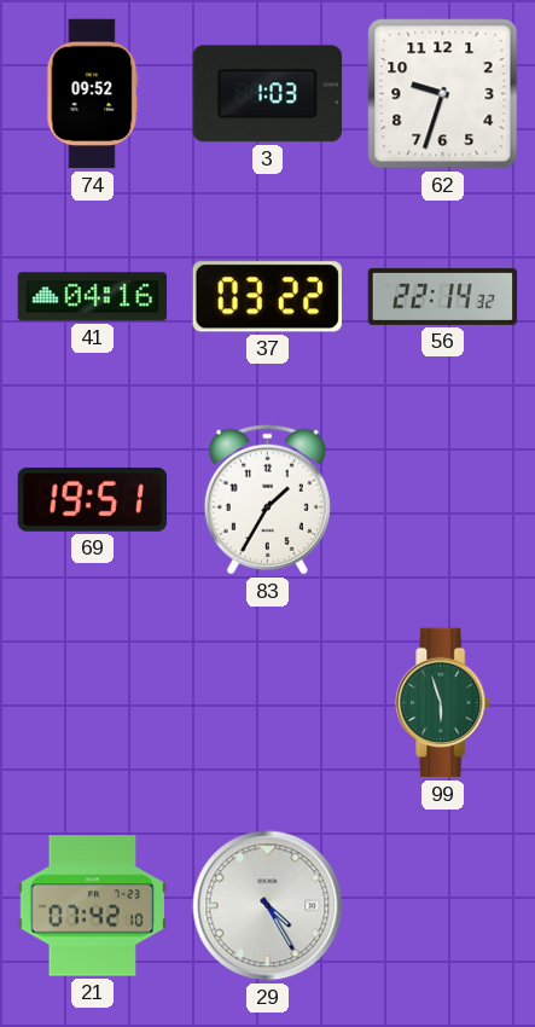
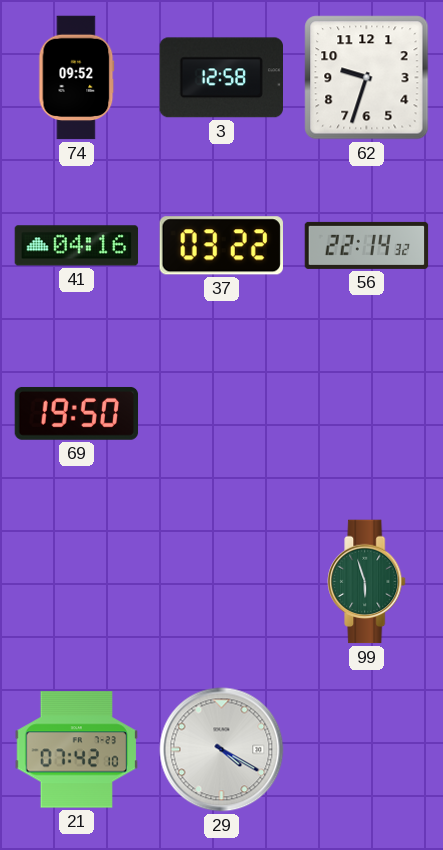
3: 1:03 -> 12:58 (221, 78)
69: 19:51 -> 19:50 (77, 413)
83: 1:35 -> none (267, 499)
29: 4:25 -> 4:20 (222, 750)
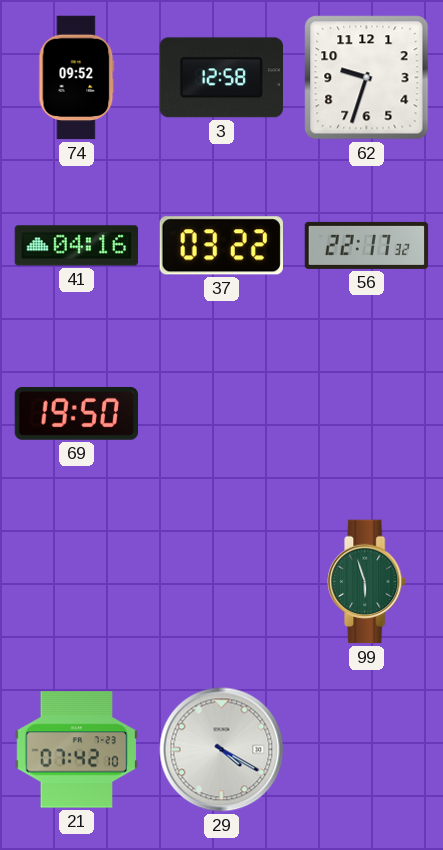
56: 22:14 -> 22:17 (367, 245)
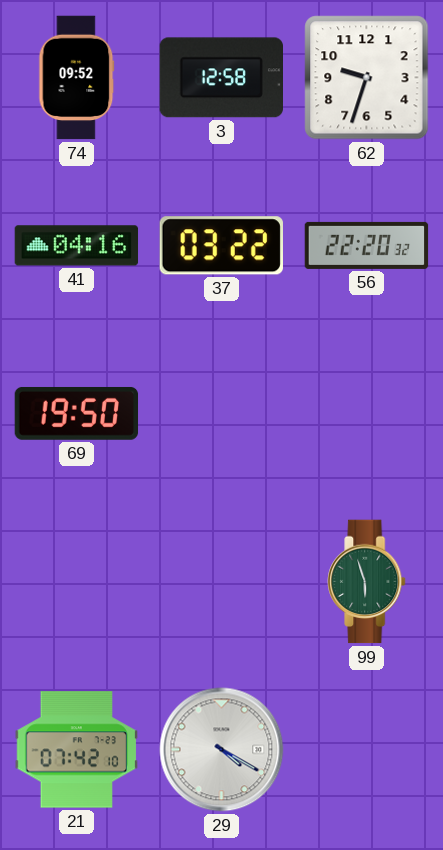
56: 22:17 -> 22:20 (367, 245)
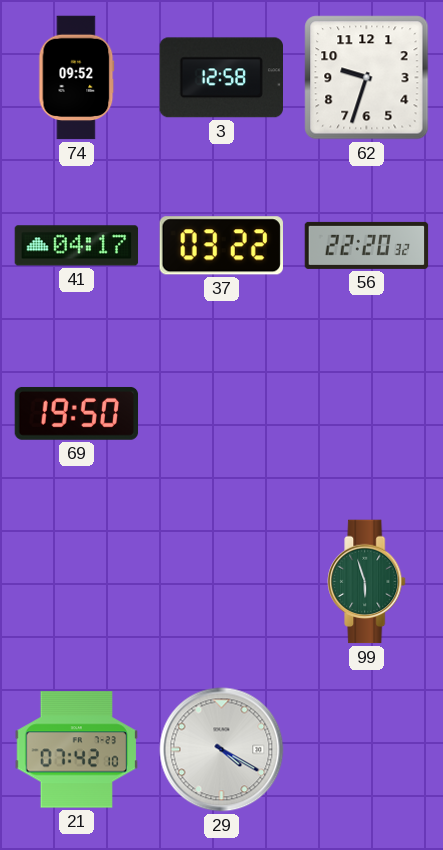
41: 04:16 -> 04:17 (77, 246)
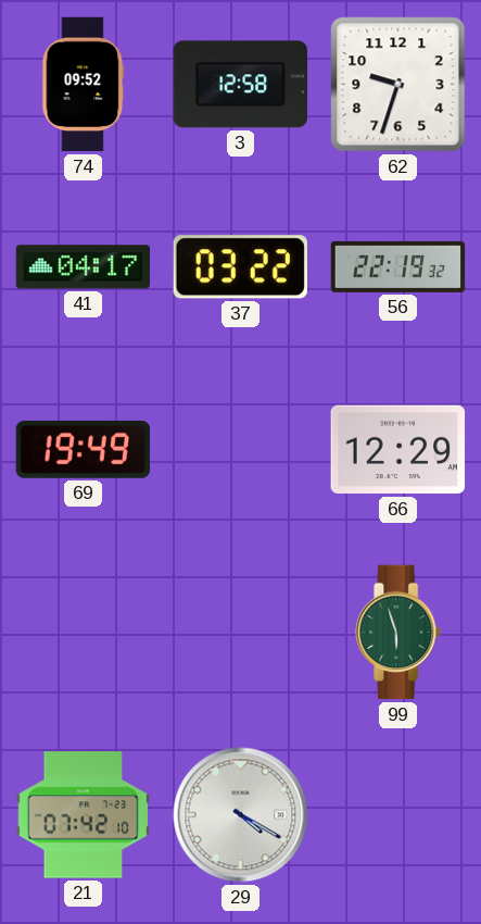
56: 22:20 -> 22:19 (398, 266)
69: 19:50 -> 19:49 (84, 449)
66: none -> 12:29 (398, 450)
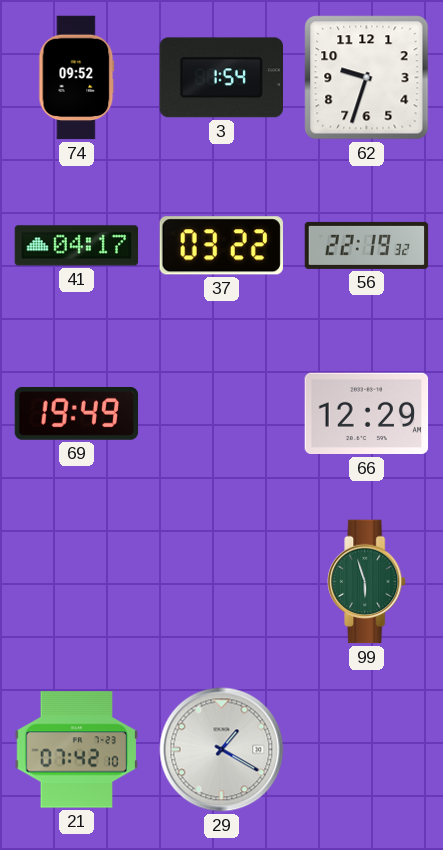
3: 12:58 -> 1:54 (221, 78)
29: 4:20 -> 1:20 (222, 750)
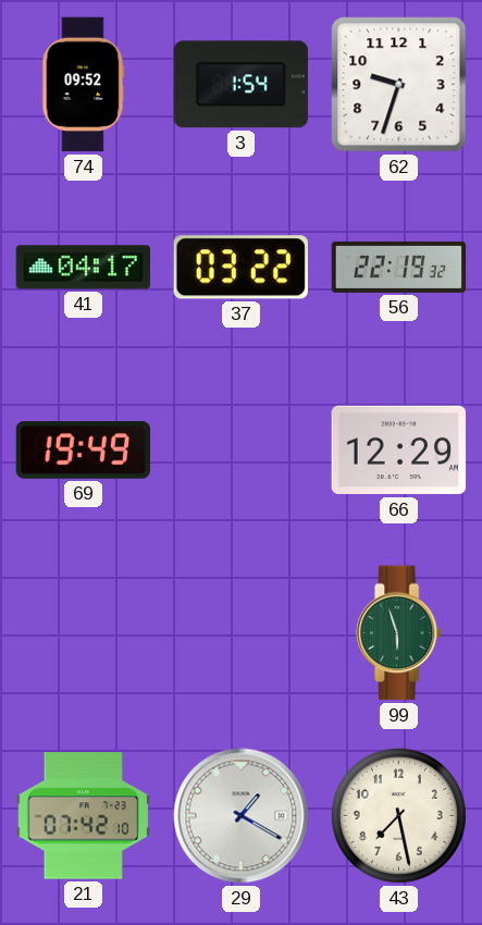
43: none -> 7:28 (398, 815)
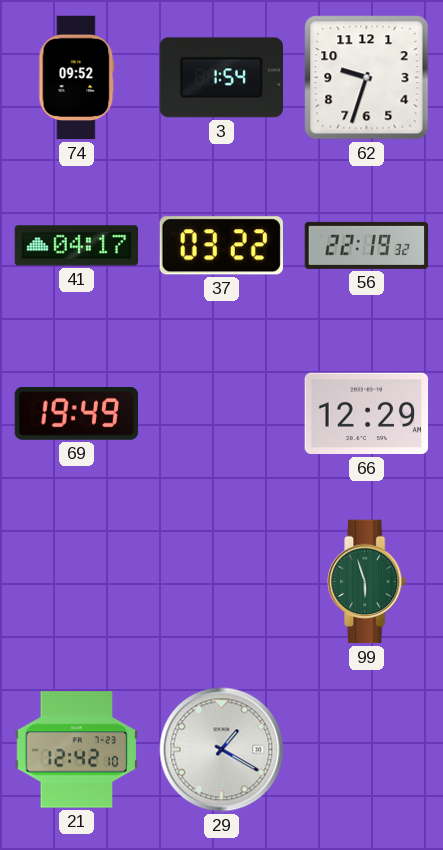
21: 07:42 -> 12:42 (77, 750)
43: 7:28 -> none (398, 815)
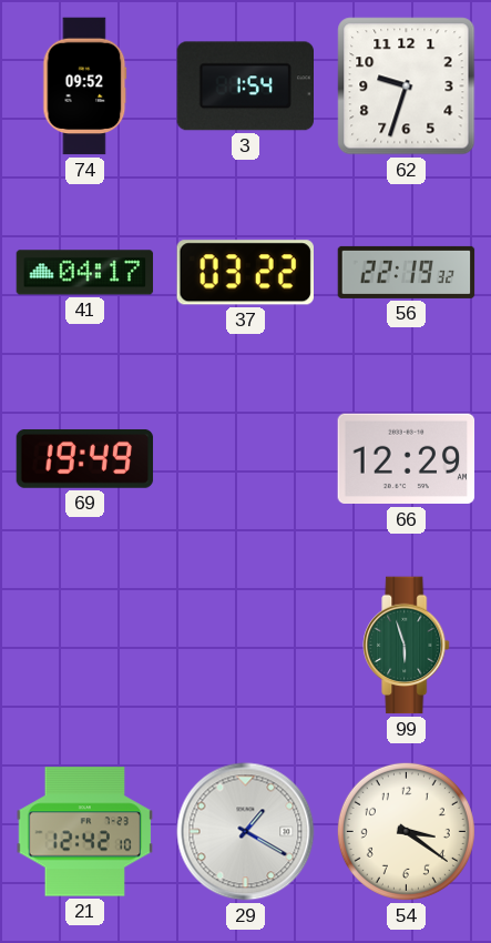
54: none -> 3:21 (406, 831)
